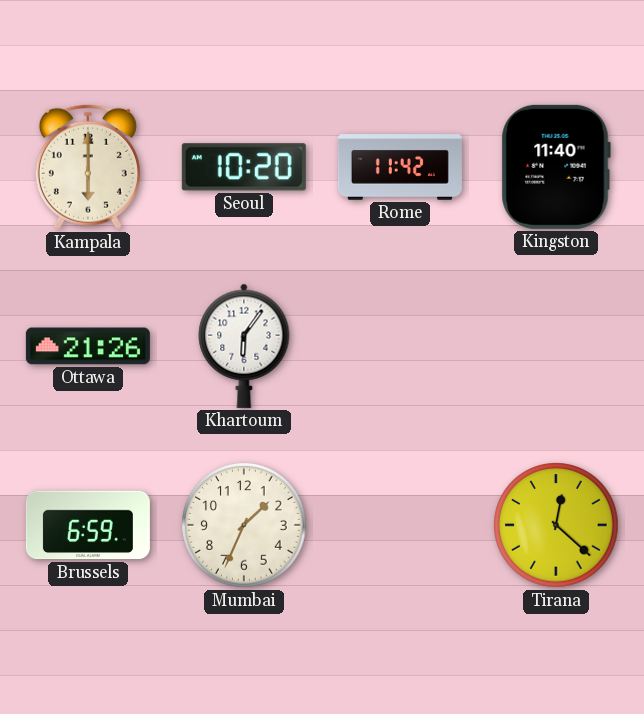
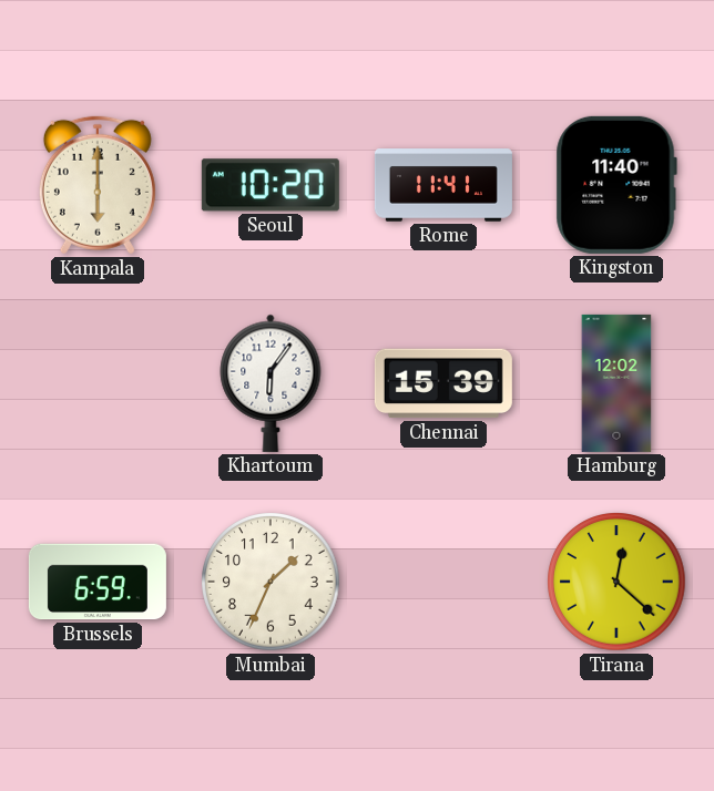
Rome: 11:42 -> 11:41 (443, 185)
Ottawa: 21:26 -> none (88, 346)
Chennai: none -> 15:39 (443, 383)
Hamburg: none -> 12:02 (616, 383)
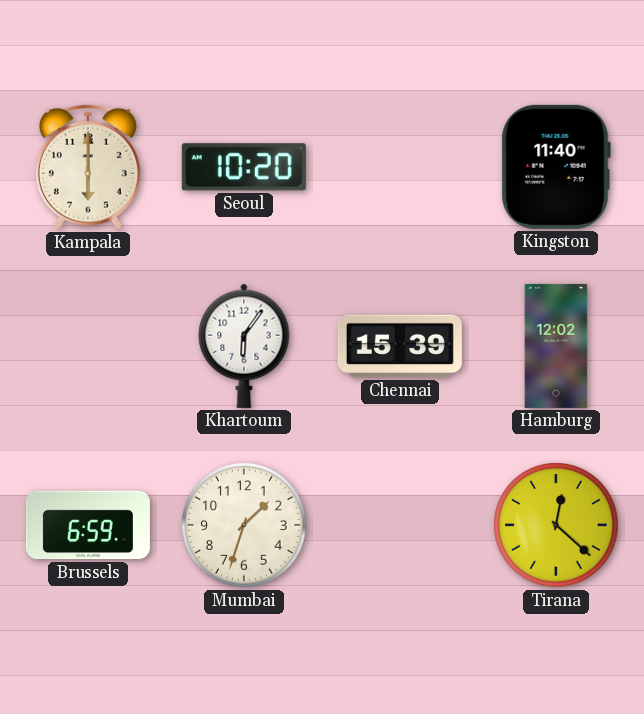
Rome: 11:41 -> none (443, 185)
Mumbai: 1:34 -> 1:33 (244, 525)
